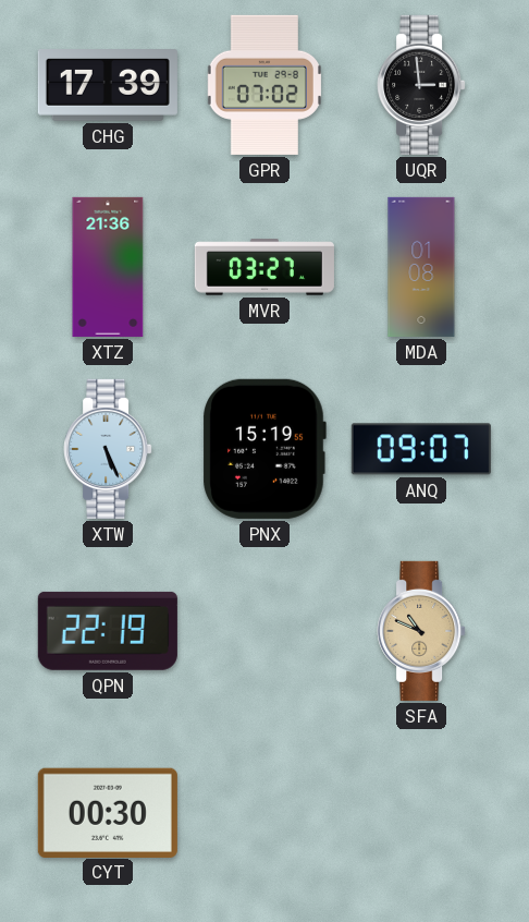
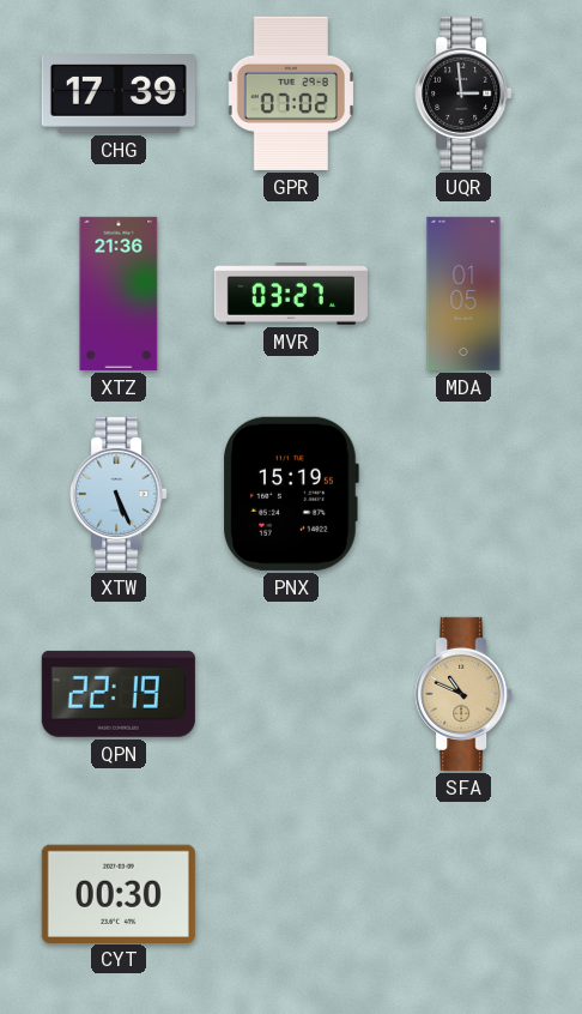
MDA: 01:08 -> 01:05 (463, 294)
ANQ: 09:07 -> none (421, 449)
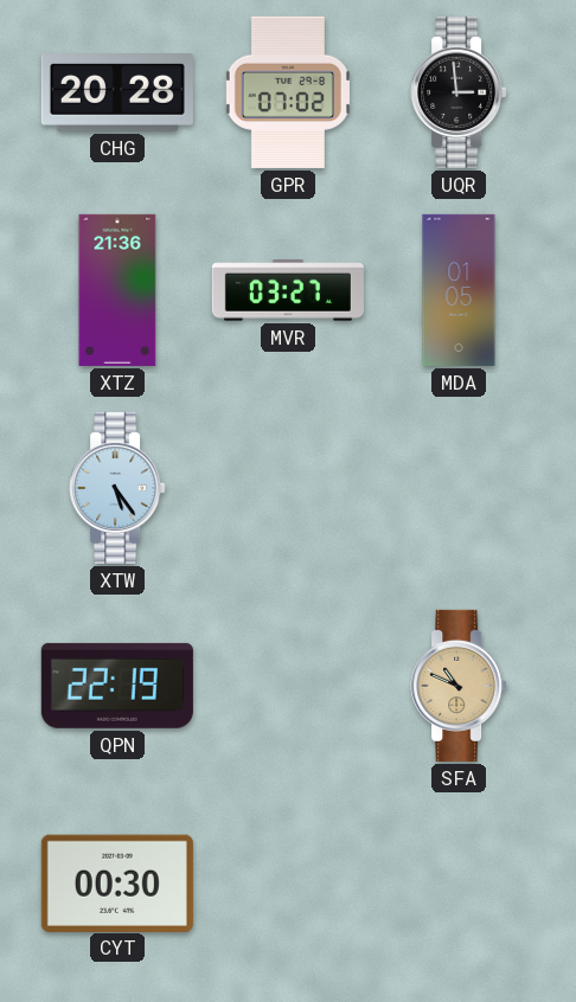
CHG: 17:39 -> 20:28 (117, 94)
XTW: 5:26 -> 5:24 (117, 488)
PNX: 15:19 -> none (291, 494)
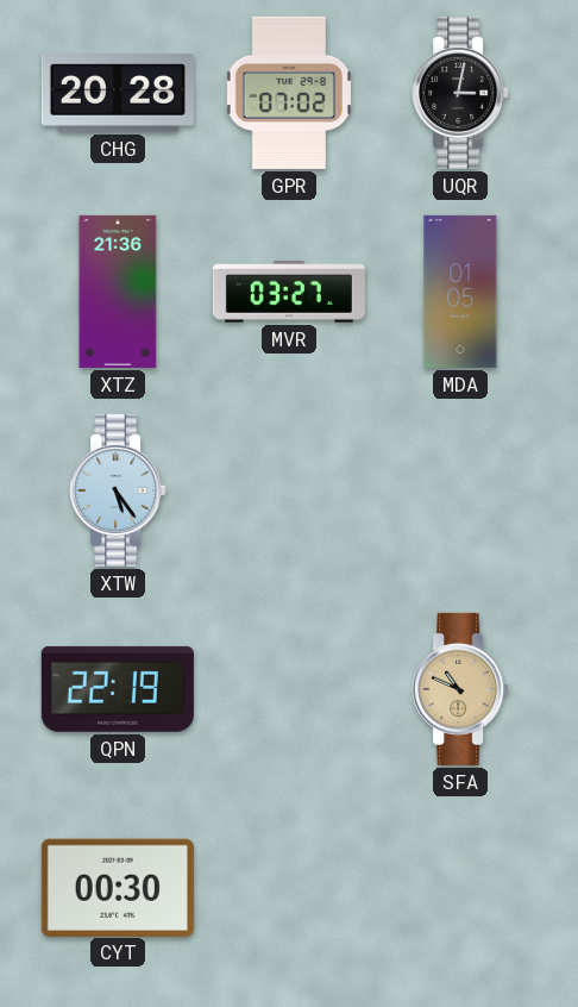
UQR: 2:59 -> 3:02 (460, 93)
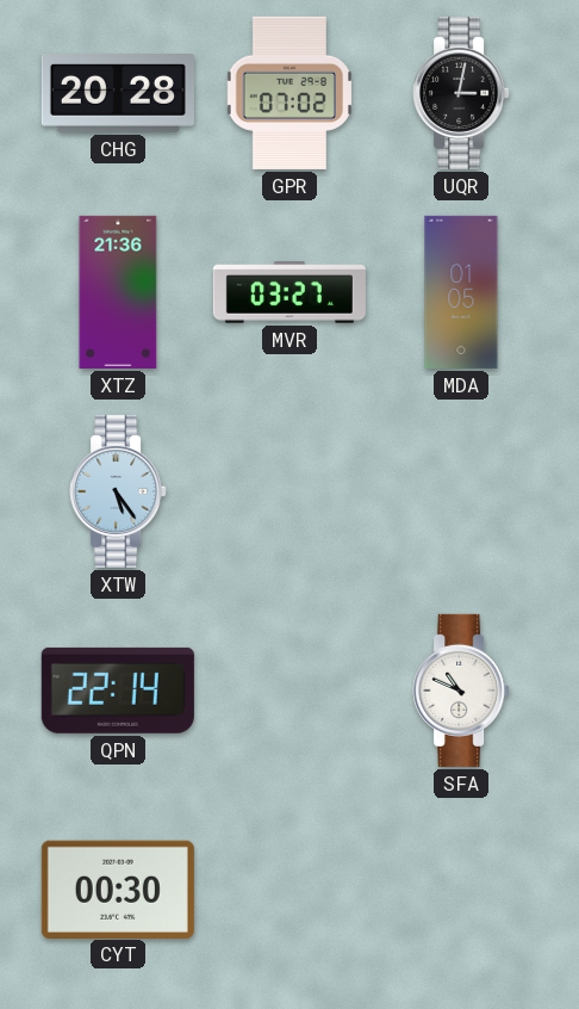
QPN: 22:19 -> 22:14 (118, 691)
SFA dial: champagne -> white (461, 691)
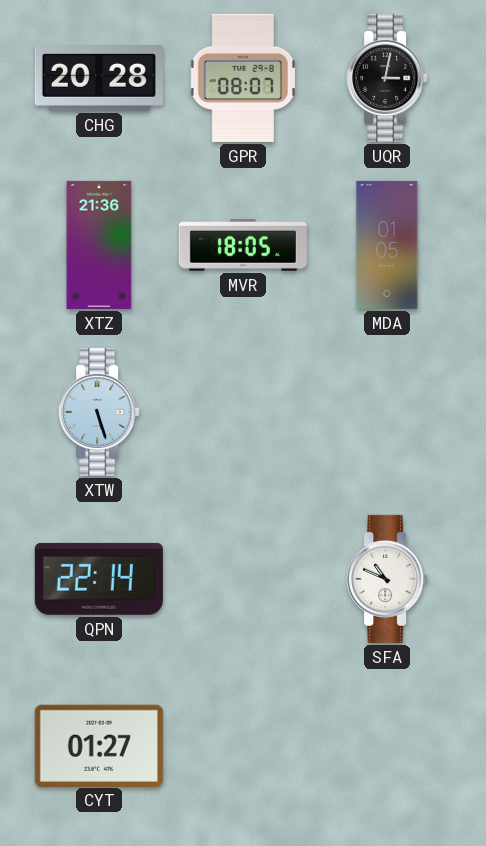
GPR: 07:02 -> 08:07 (243, 78)
MVR: 03:27 -> 18:05 (243, 245)
XTW: 5:24 -> 5:27 (99, 412)
CYT: 00:30 -> 01:27 (99, 745)
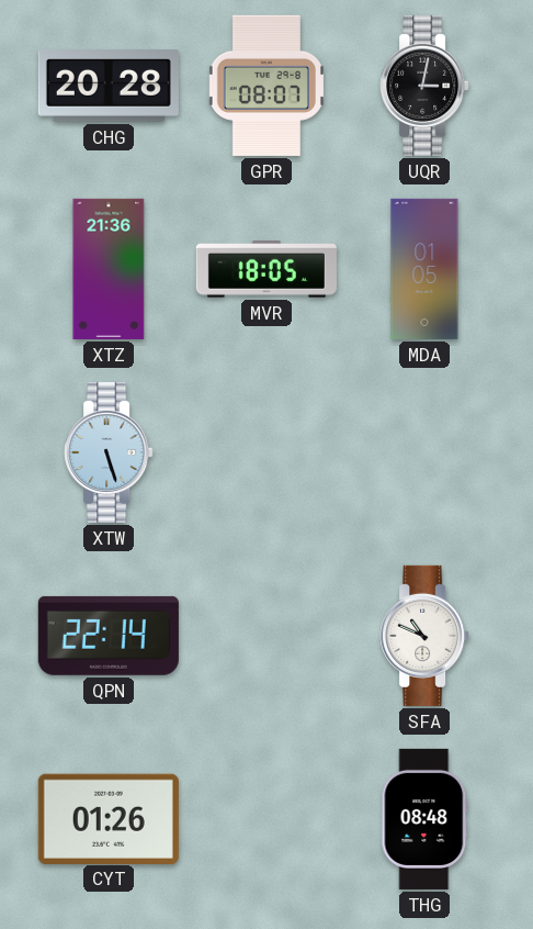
CYT: 01:27 -> 01:26 (109, 818)
THG: none -> 08:48 (424, 819)
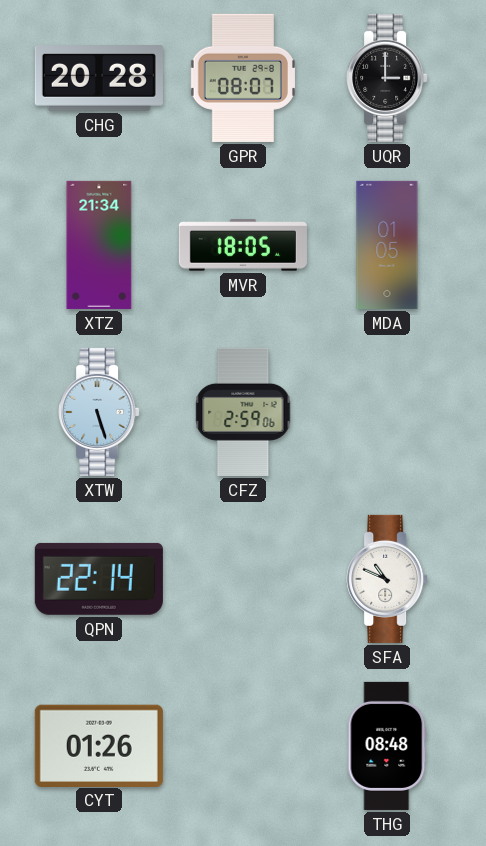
UQR: 3:02 -> 3:00 (387, 78)
XTZ: 21:36 -> 21:34 (99, 245)
CFZ: none -> 2:59 (243, 412)
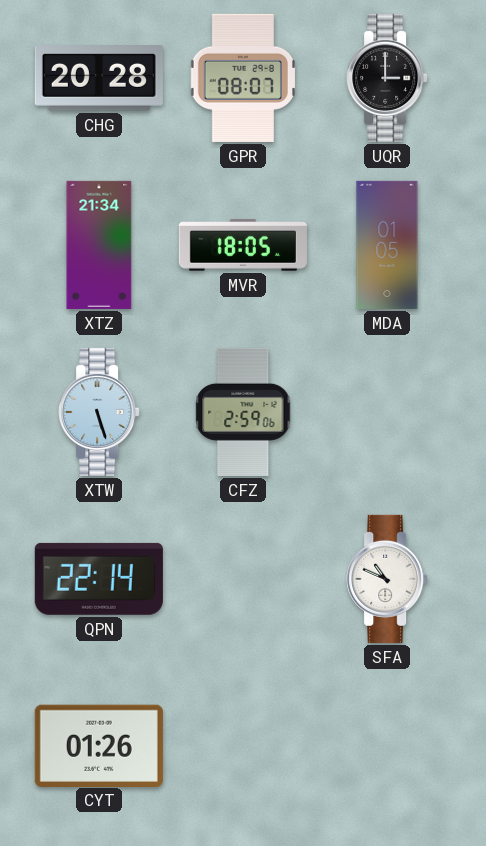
THG: 08:48 -> none (387, 746)
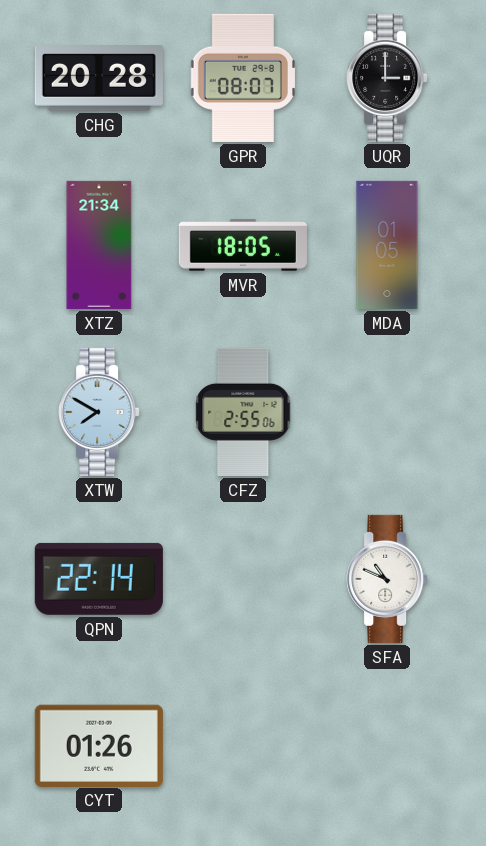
XTW: 5:27 -> 7:50 (99, 412)
CFZ: 2:59 -> 2:55 (243, 412)
